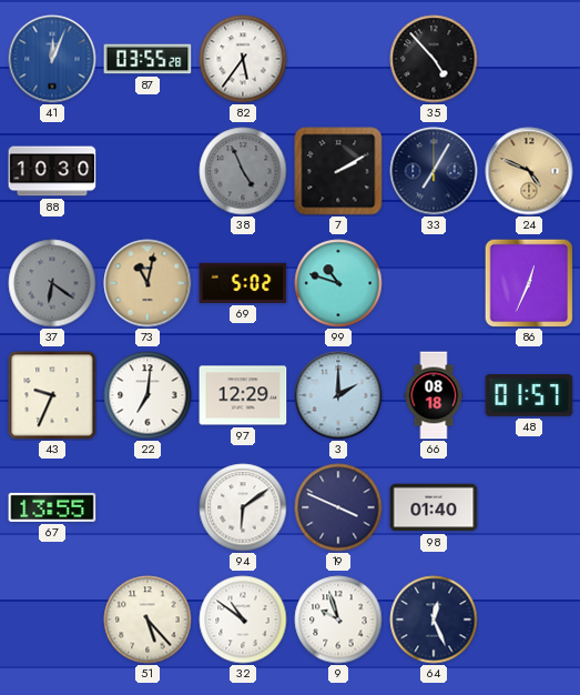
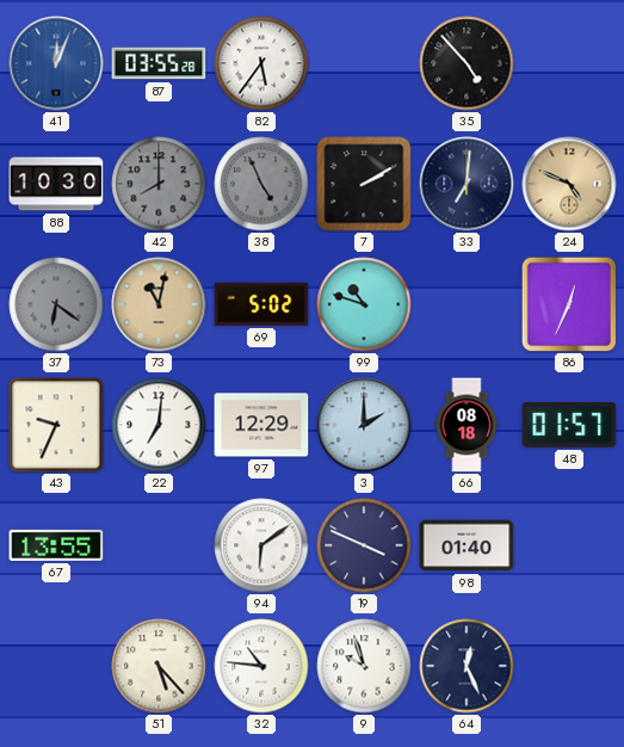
42: none -> 8:00 (159, 184)
33: 7:05 -> 7:01 (467, 184)
32: 10:51 -> 10:46 (261, 666)
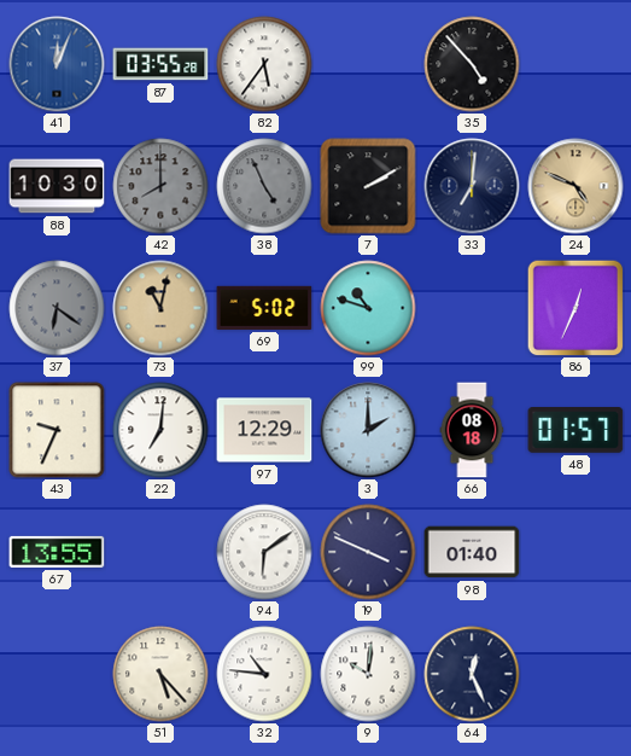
9: 9:57 -> 10:01 (368, 674)
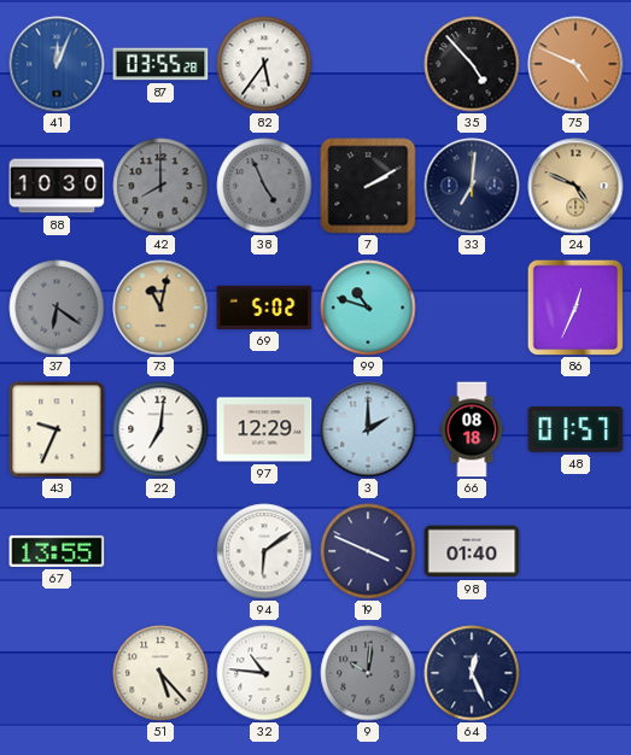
75: none -> 4:49 (576, 64)
9 dial: white -> grey (368, 673)
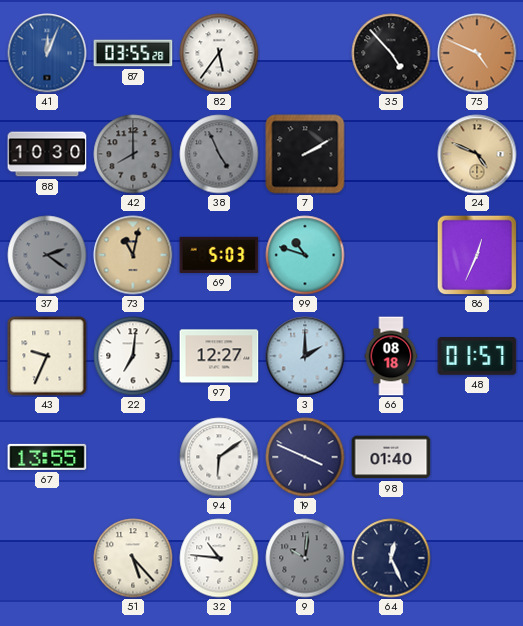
33: 7:01 -> none (472, 186)
37: 6:21 -> 2:21 (47, 255)
69: 5:02 -> 5:03 (219, 255)
97: 12:29 -> 12:27 (219, 356)
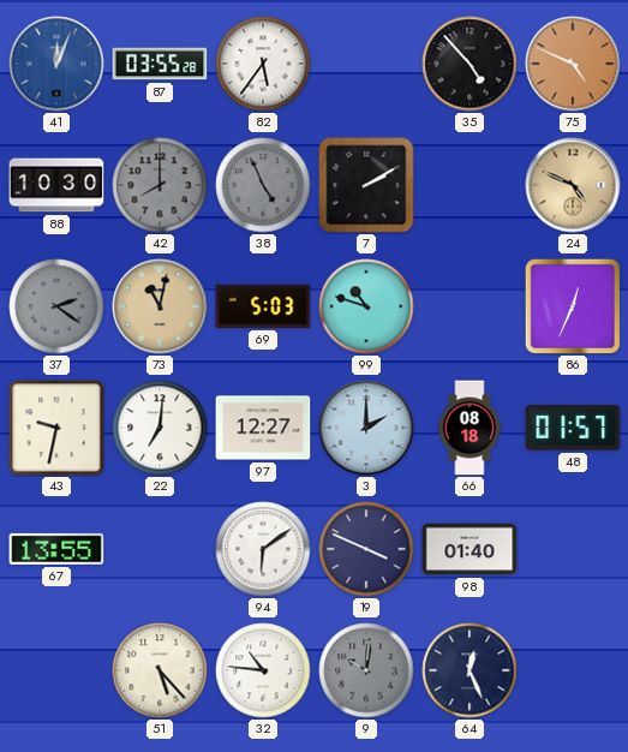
43: 9:34 -> 9:32 (56, 428)
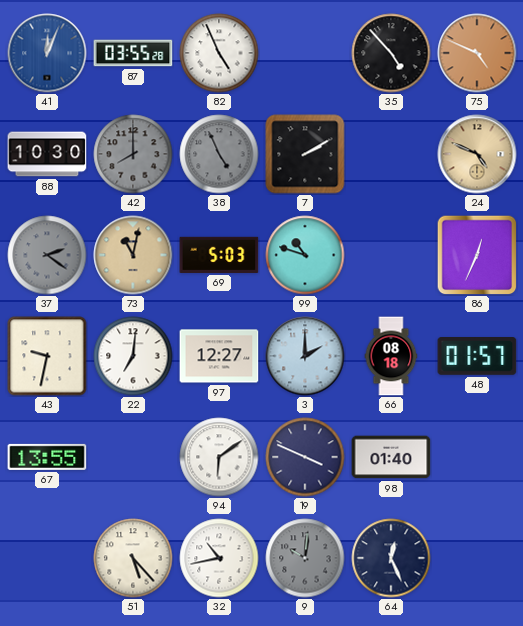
82: 5:36 -> 4:56 (219, 53)
32: 10:46 -> 10:43 (219, 558)
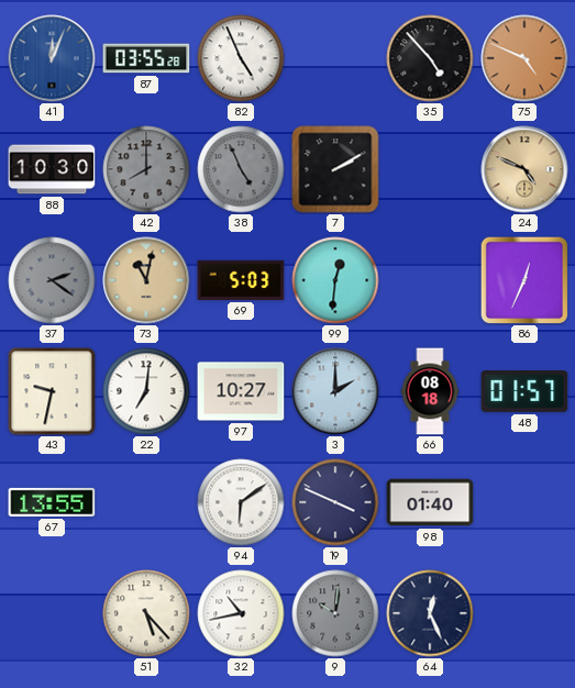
99: 10:48 -> 12:31 (335, 280)
97: 12:27 -> 10:27 (241, 391)
